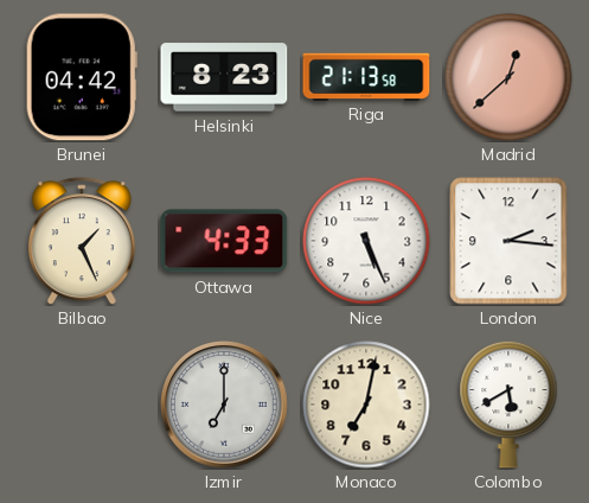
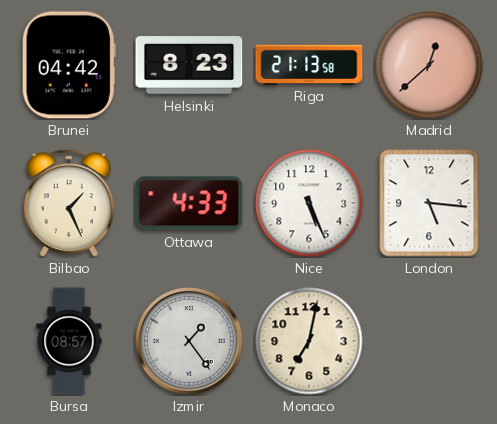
London: 2:16 -> 5:16 (429, 203)
Bursa: none -> 08:57 (69, 341)
Izmir: 7:00 -> 1:24 (190, 342)
Colombo: 5:40 -> none (508, 405)
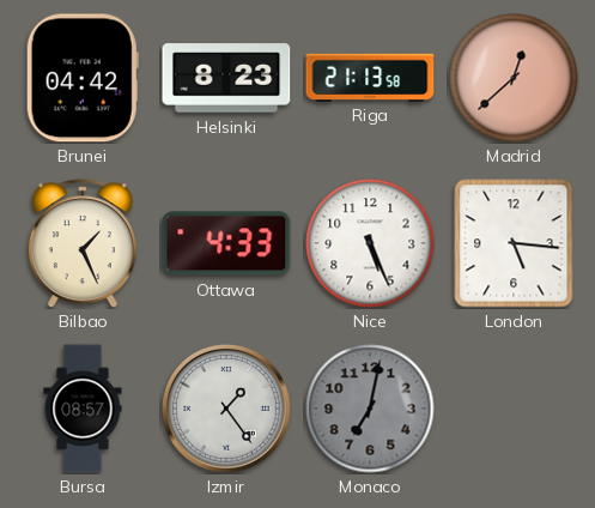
Monaco dial: cream -> grey (370, 409)
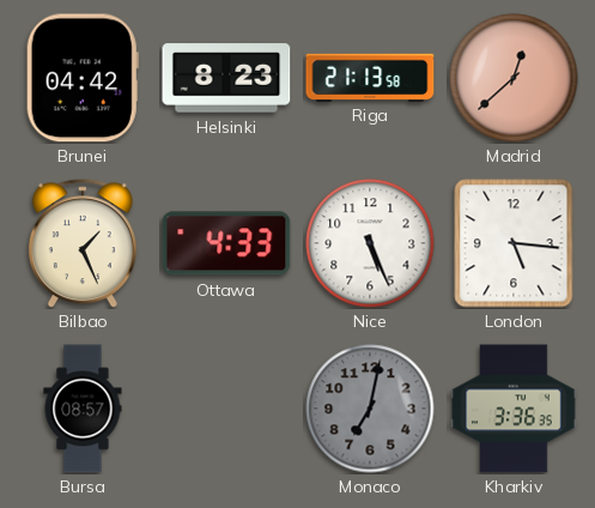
Izmir: 1:24 -> none (227, 410)
Kharkiv: none -> 3:36 (514, 409)
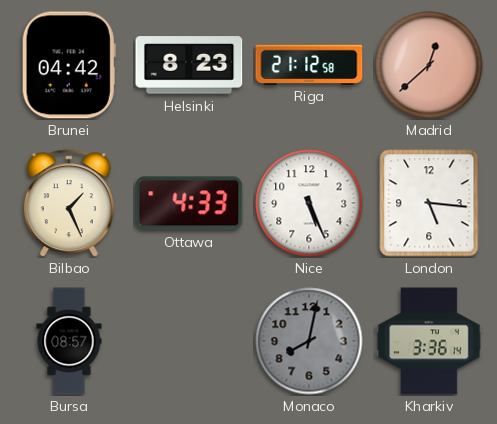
Riga: 21:13 -> 21:12 (309, 64)
Monaco: 7:02 -> 8:02 (309, 341)
Kharkiv: 3:36:35 -> 3:36:14 (429, 341)
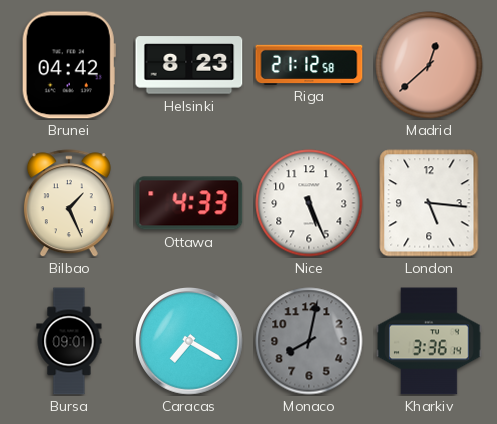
Bursa: 08:57 -> 09:01 (69, 341)
Caracas: none -> 7:20 (190, 342)
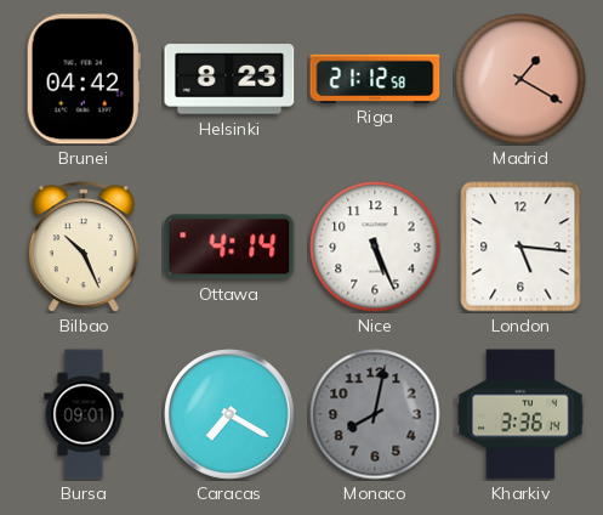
Madrid: 12:38 -> 1:20 (520, 79)
Bilbao: 1:26 -> 10:26 (84, 247)
Ottawa: 4:33 -> 4:14 (229, 247)
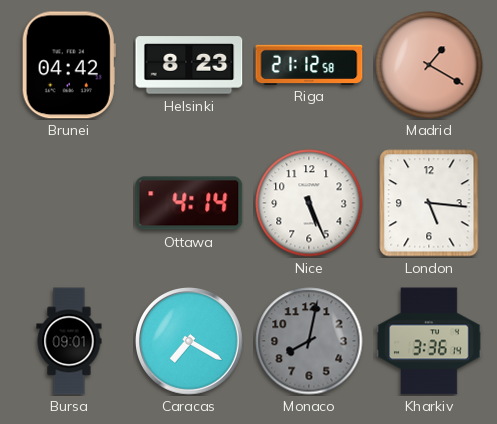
Bilbao: 10:26 -> none (84, 247)
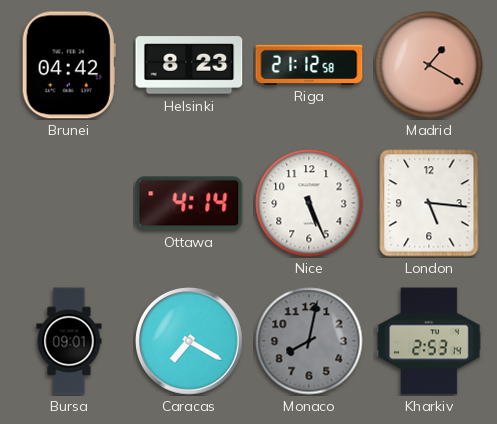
Kharkiv: 3:36 -> 2:53 (429, 341)
